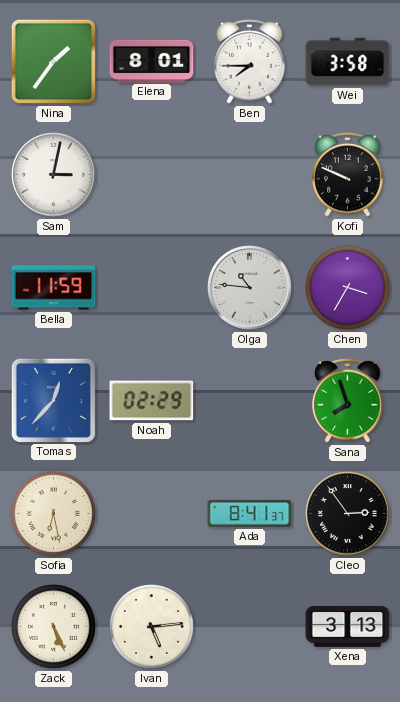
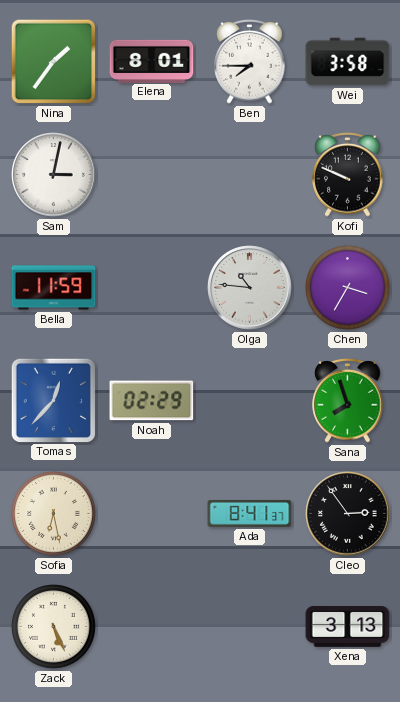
Ivan: 5:14 -> none (152, 627)
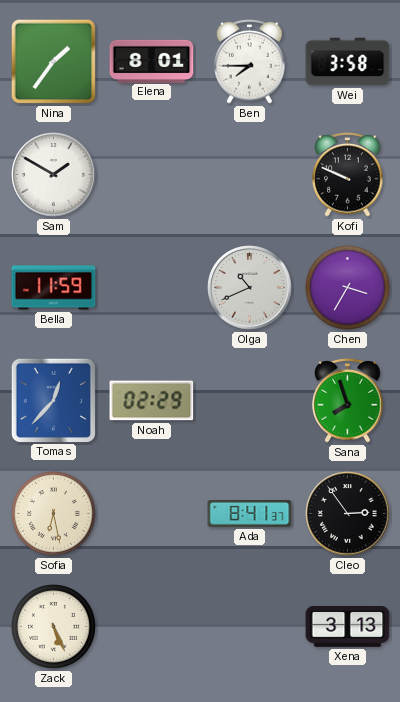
Sam: 3:02 -> 1:50 (54, 175)
Olga: 10:46 -> 10:41 (250, 288)
